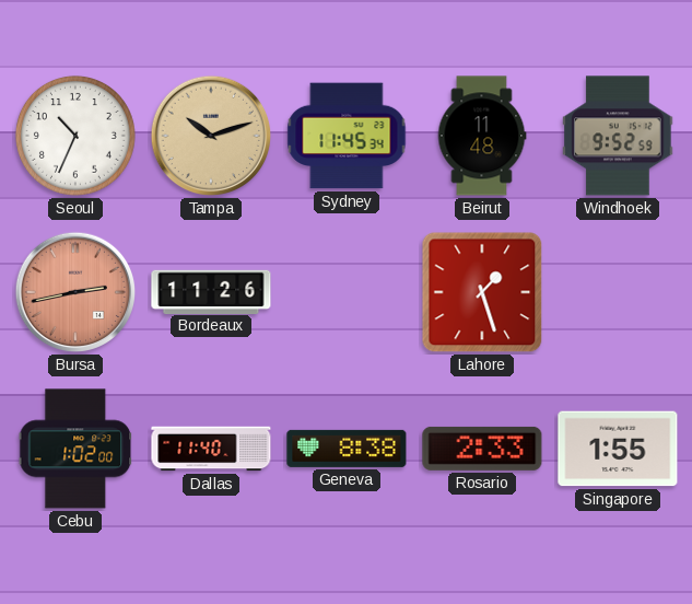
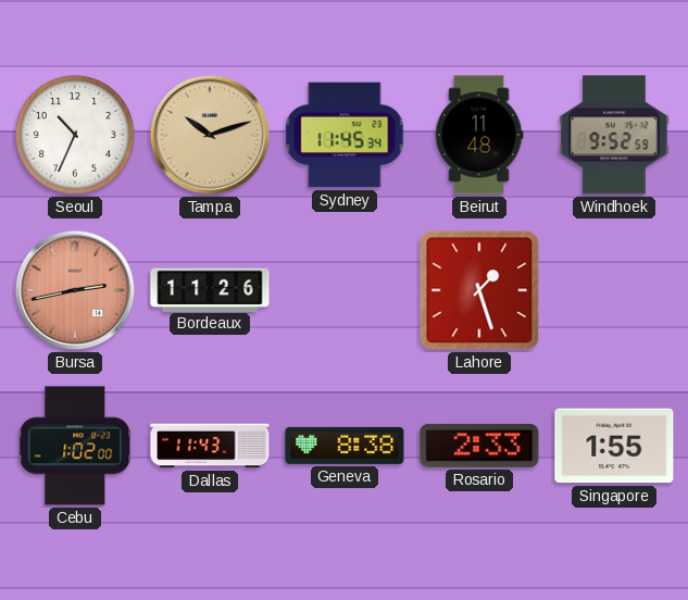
Dallas: 11:40 -> 11:43 (210, 446)
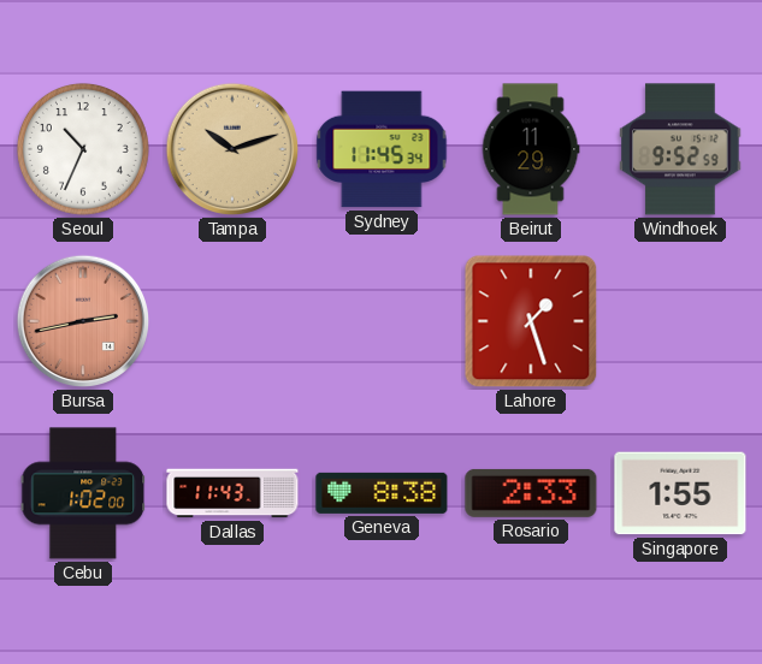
Beirut: 11:48 -> 11:29 (531, 149)
Bordeaux: 11:26 -> none (210, 289)
